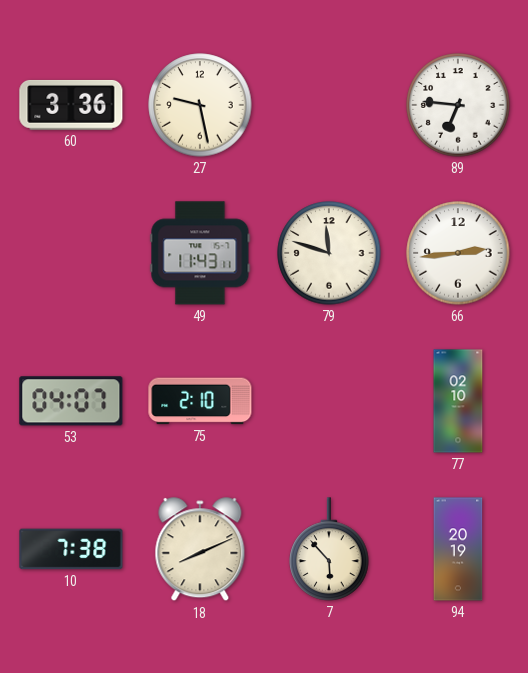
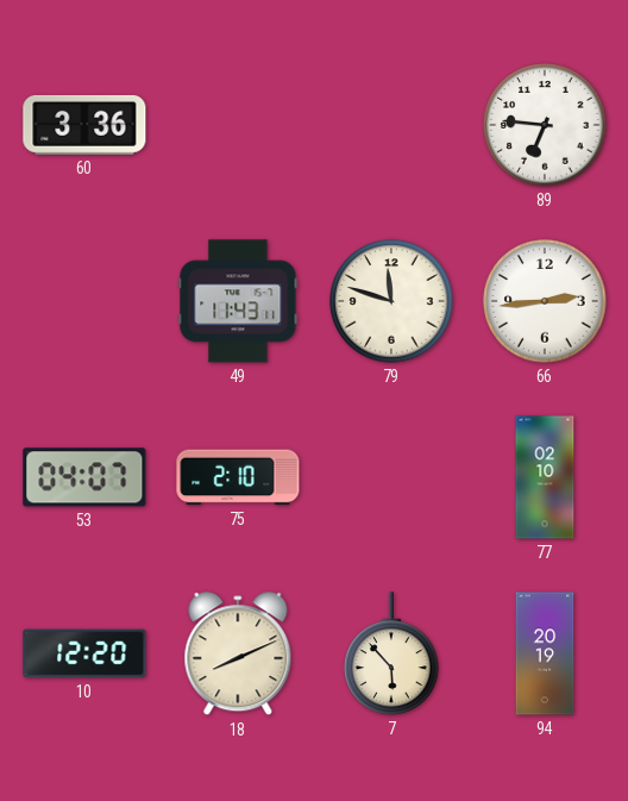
27: 9:28 -> none (200, 105)
10: 7:38 -> 12:20 (84, 653)
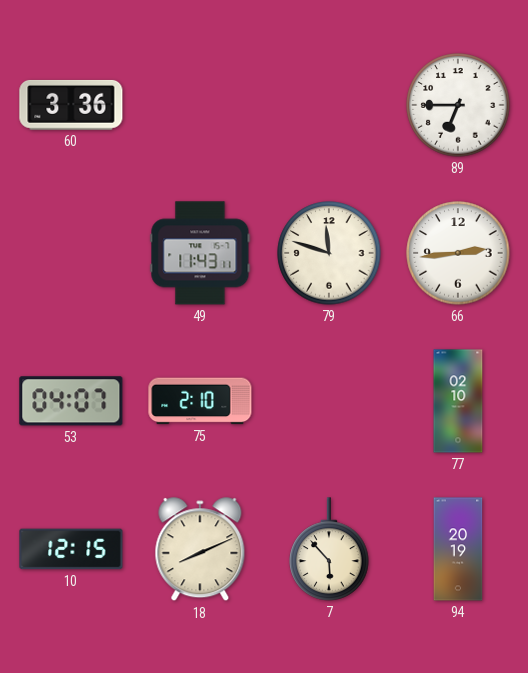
89: 6:46 -> 6:45 (458, 105)
10: 12:20 -> 12:15 (71, 549)
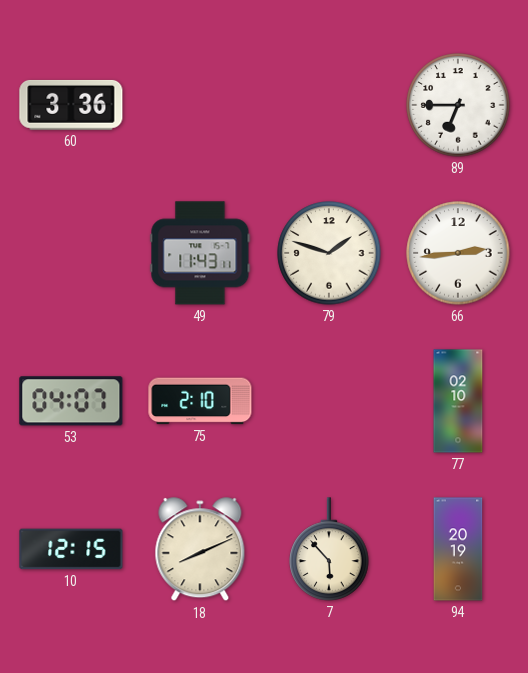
79: 11:48 -> 1:48 (329, 253)
